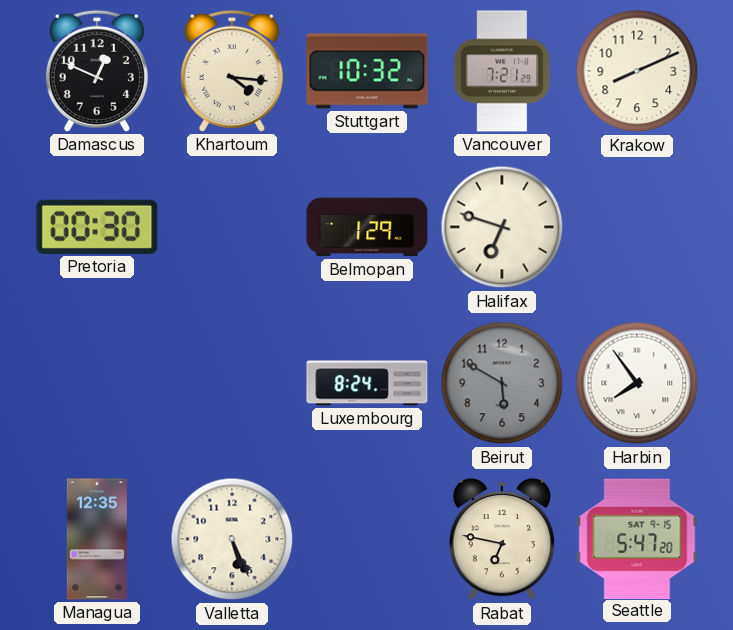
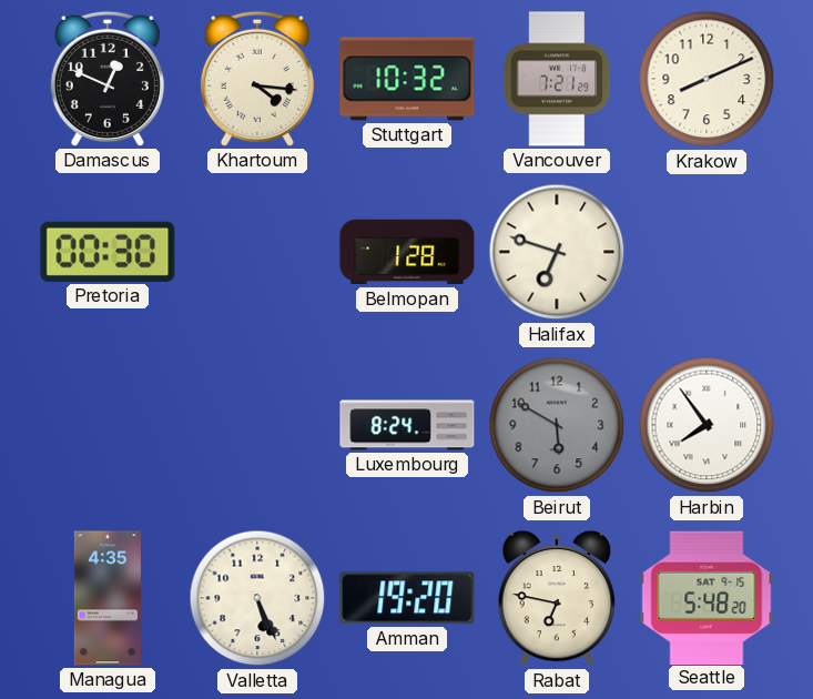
Belmopan: 1:29 -> 1:28 (407, 252)
Managua: 12:35 -> 4:35 (108, 598)
Amman: none -> 19:20 (407, 598)
Seattle: 5:47 -> 5:48 (707, 597)
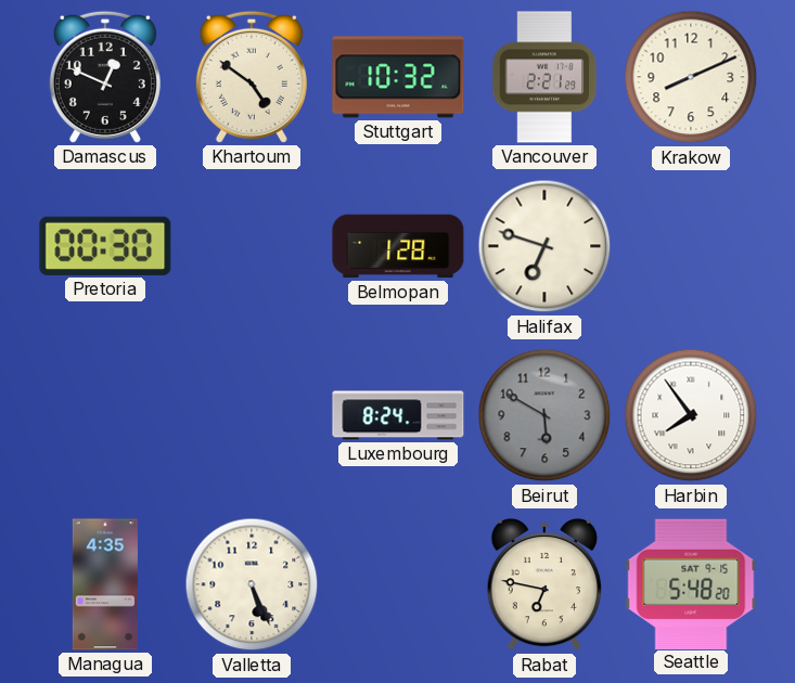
Khartoum: 4:16 -> 4:51 (252, 77)
Vancouver: 7:21 -> 2:21 (544, 77)
Amman: 19:20 -> none (407, 598)
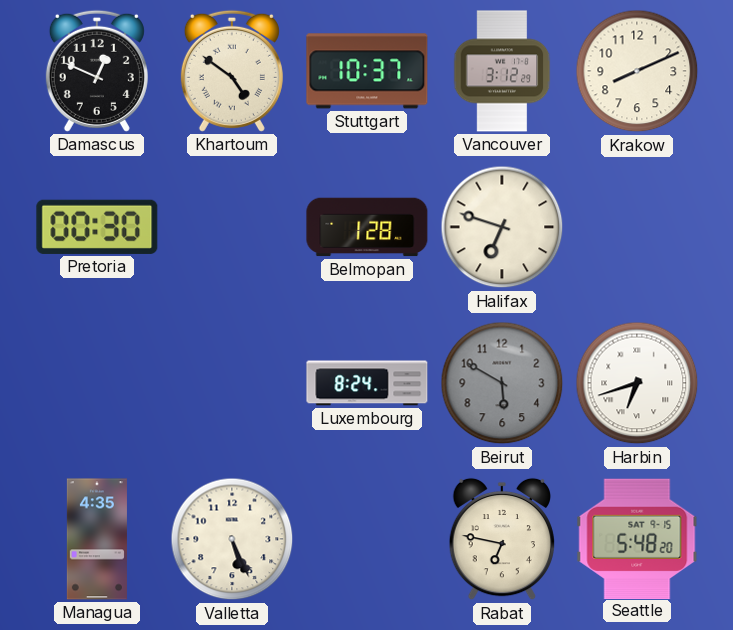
Stuttgart: 10:32 -> 10:37 (367, 71)
Vancouver: 2:21 -> 3:12 (502, 71)
Harbin: 7:54 -> 6:42 (637, 383)
